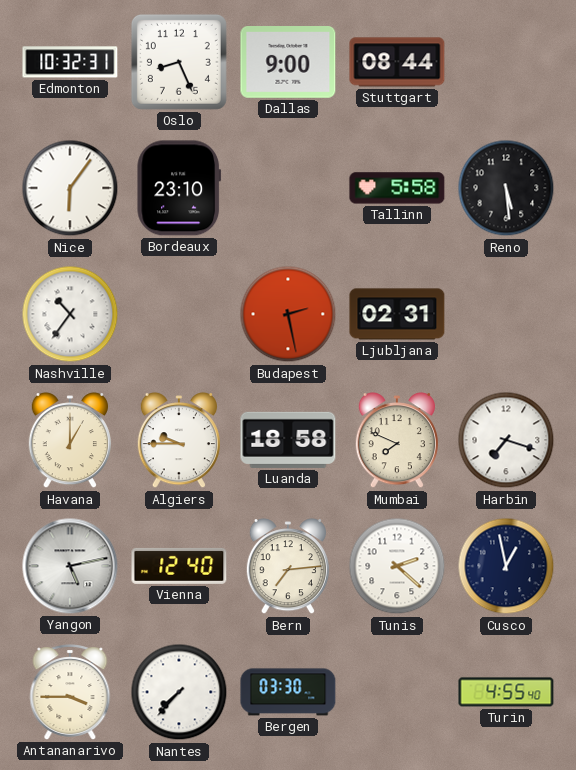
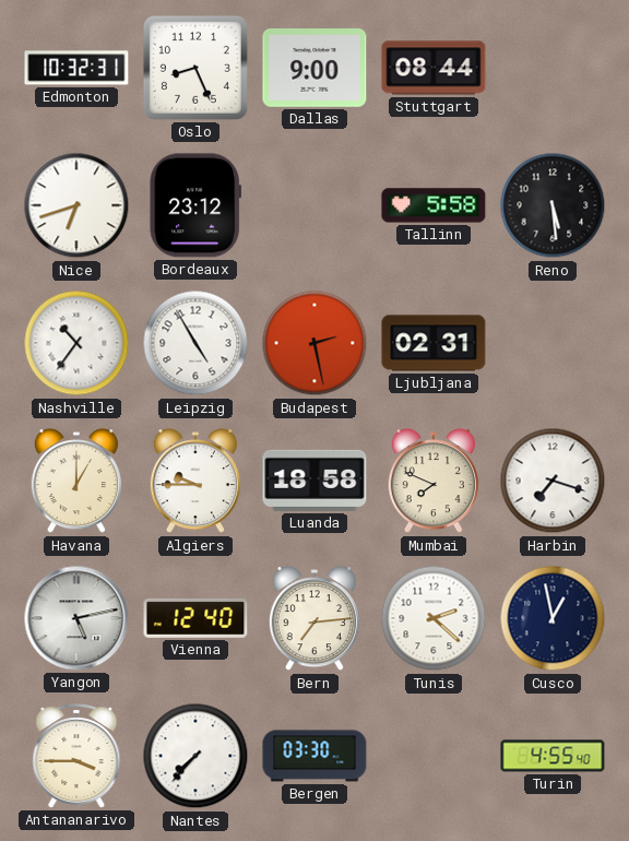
Nice: 6:06 -> 6:42 (76, 205)
Bordeaux: 23:10 -> 23:12 (195, 205)
Leipzig: none -> 4:55 (195, 343)
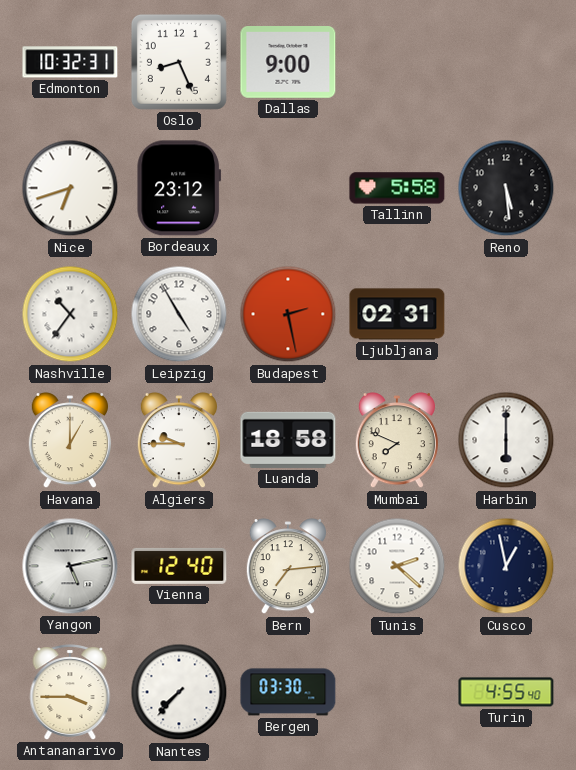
Stuttgart: 08:44 -> none (434, 68)
Harbin: 7:18 -> 6:00 (506, 440)
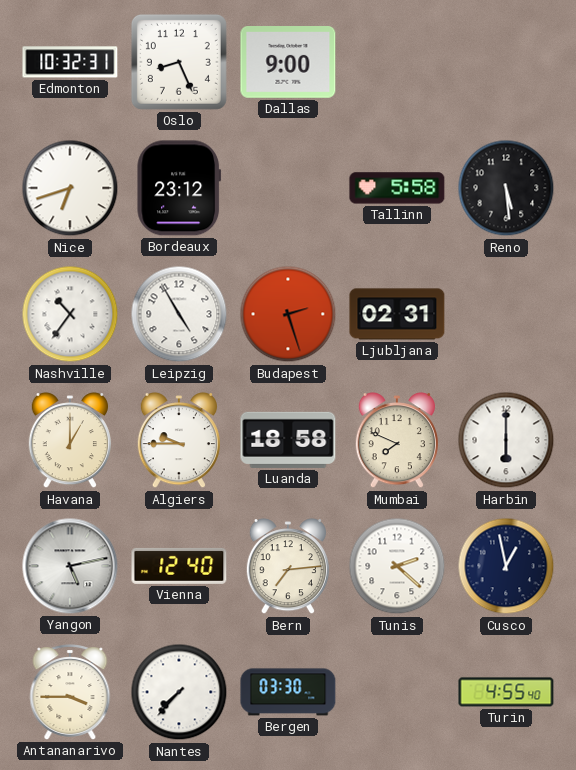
Budapest: 2:28 -> 2:27 (288, 314)
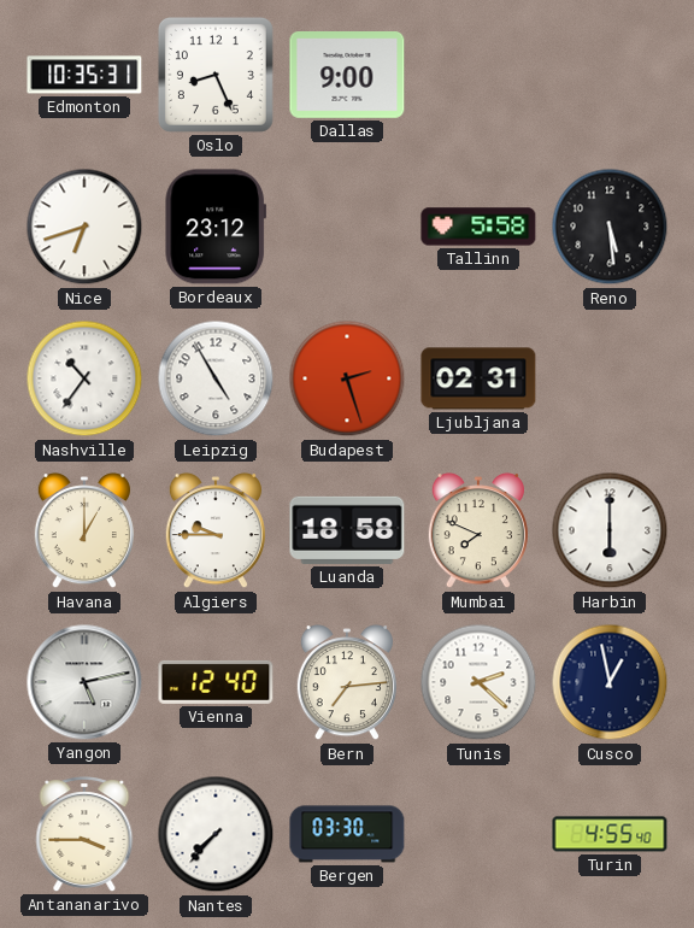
Edmonton: 10:32 -> 10:35 (84, 75)
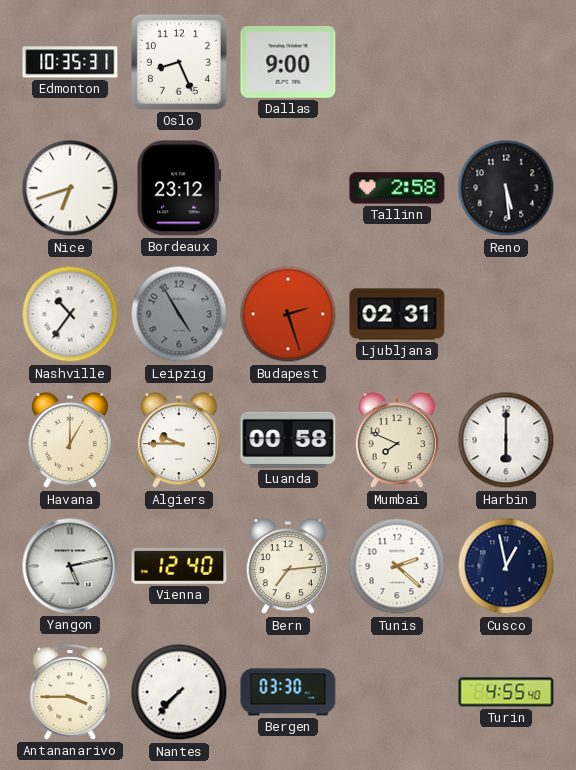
Tallinn: 5:58 -> 2:58 (397, 188)
Leipzig dial: white -> grey (179, 314)
Luanda: 18:58 -> 00:58 (288, 440)
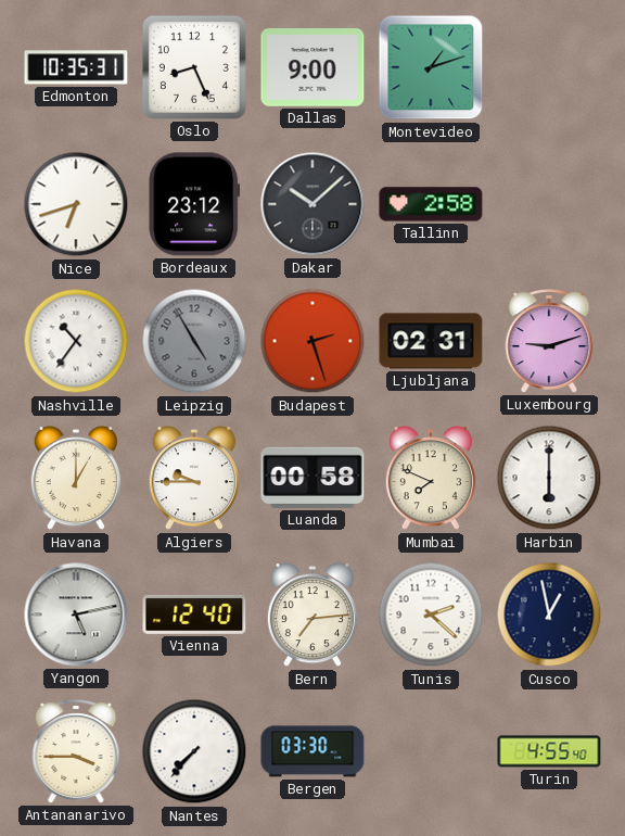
Montevideo: none -> 1:12 (431, 67)
Dakar: none -> 10:08 (312, 204)
Reno: 5:29 -> none (506, 188)
Luxembourg: none -> 9:12 (549, 341)
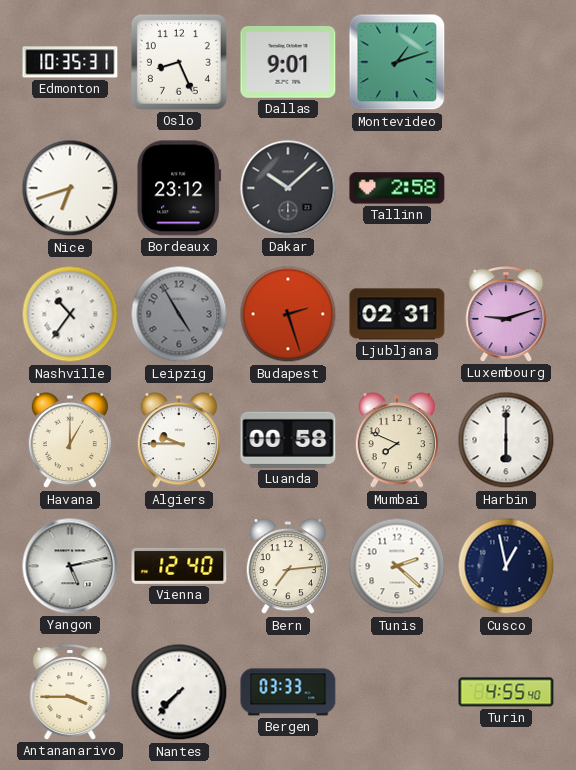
Dallas: 9:00 -> 9:01 (288, 63)
Bergen: 03:30 -> 03:33 (288, 692)
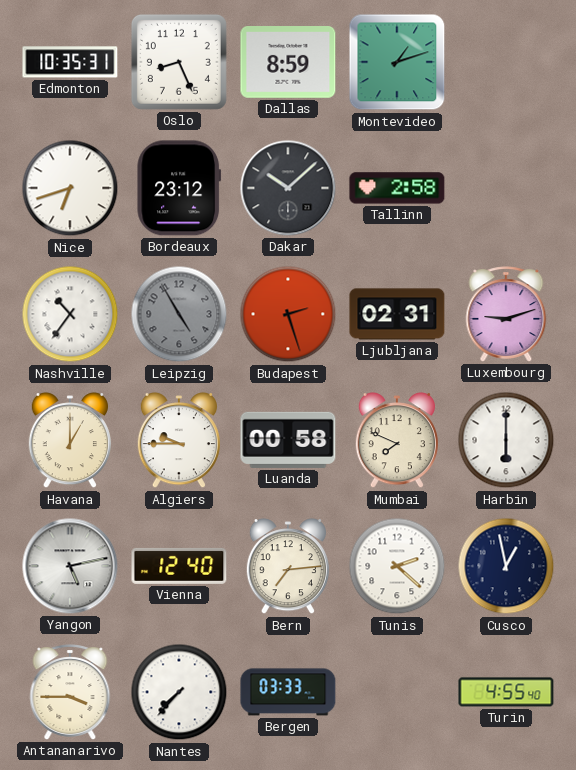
Dallas: 9:01 -> 8:59 (288, 63)
